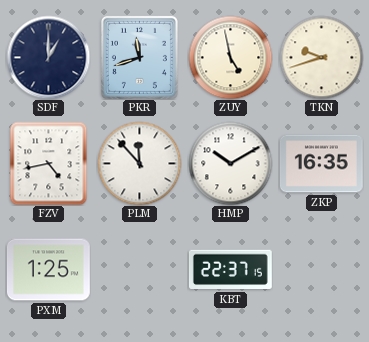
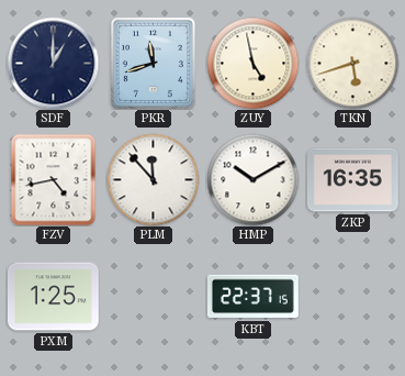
TKN: 9:42 -> 5:42 (352, 63)
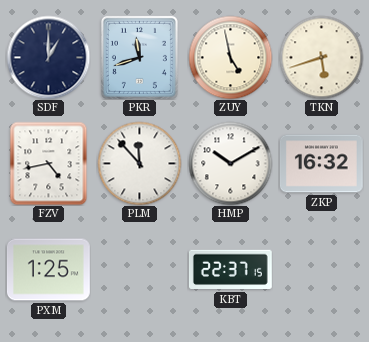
ZKP: 16:35 -> 16:32 (321, 164)
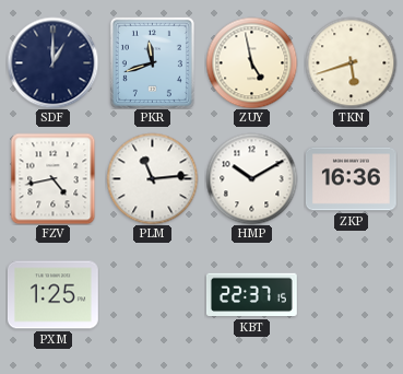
PLM: 11:53 -> 11:14 (152, 178)
ZKP: 16:32 -> 16:36 (351, 179)
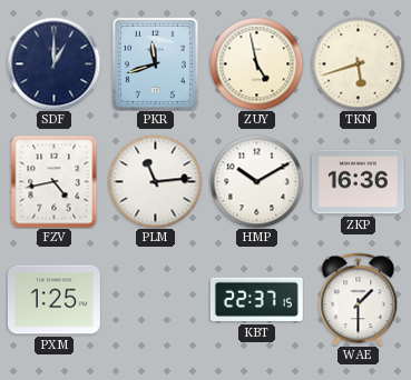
WAE: none -> 1:30 (359, 299)
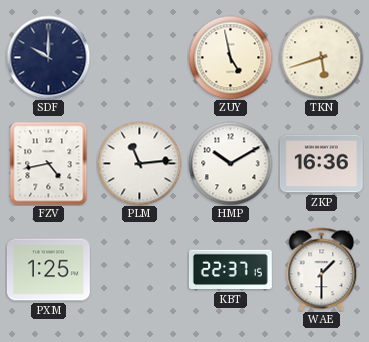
SDF: 1:00 -> 10:00 (48, 57)
PKR: 11:42 -> none (155, 63)
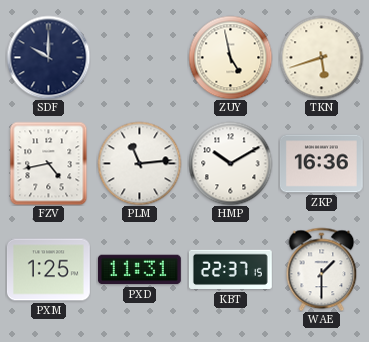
PXD: none -> 11:31 (139, 270)
